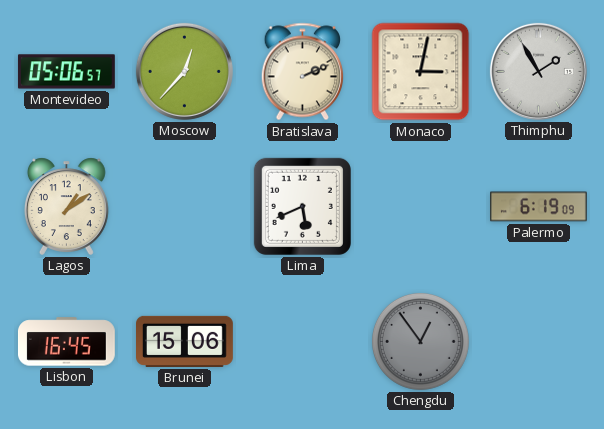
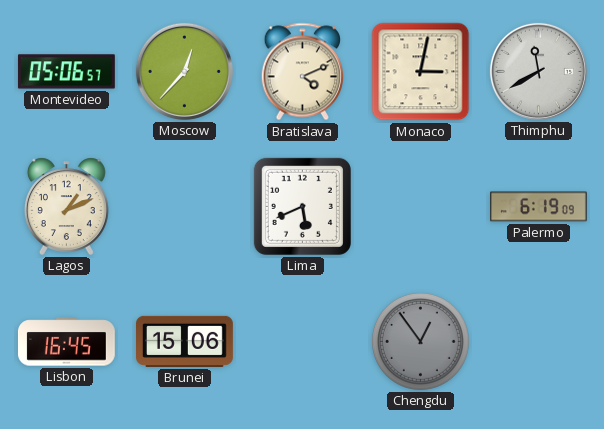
Bratislava: 2:11 -> 4:11 (302, 72)
Thimphu: 1:55 -> 11:40 (538, 71)
Lagos: 1:09 -> 1:11 (66, 206)
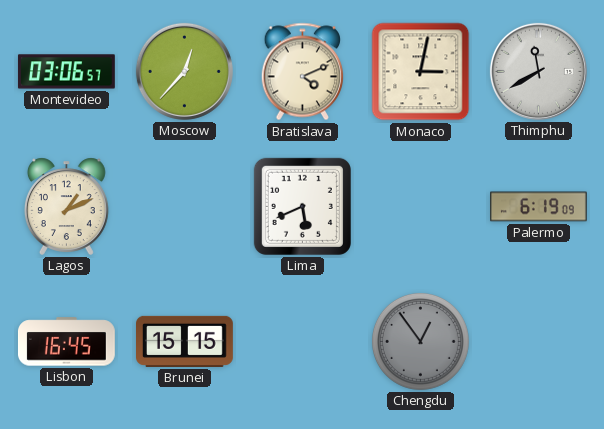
Montevideo: 05:06 -> 03:06 (66, 72)
Brunei: 15:06 -> 15:15 (185, 341)
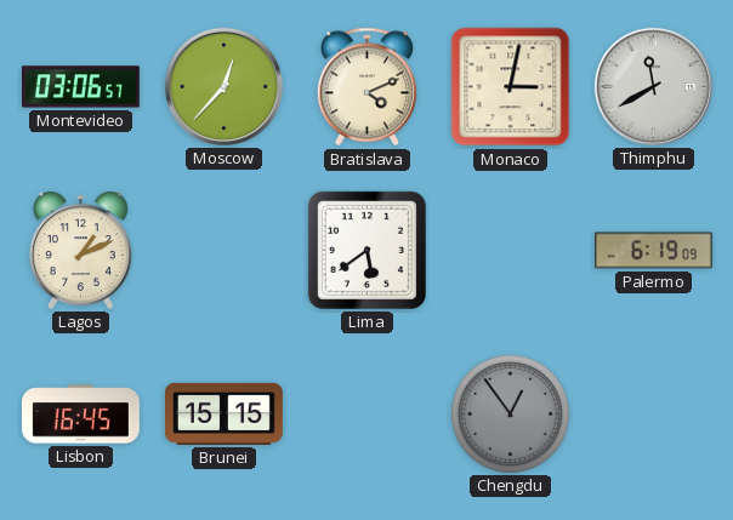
Lima: 5:41 -> 5:39 (366, 250)
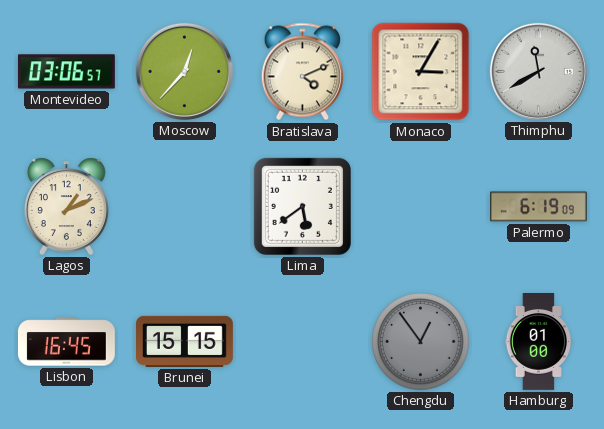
Monaco: 3:02 -> 3:05 (421, 72)
Hamburg: none -> 01:00 (539, 342)
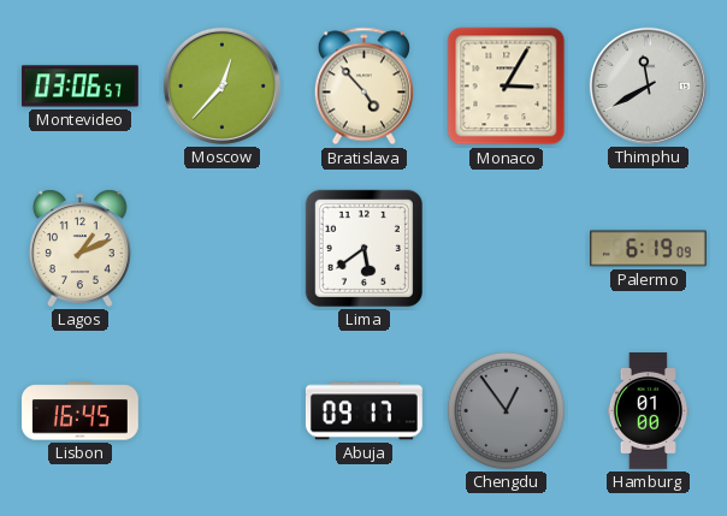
Bratislava: 4:11 -> 4:53 (363, 87)
Brunei: 15:15 -> none (185, 341)
Abuja: none -> 09:17 (363, 411)
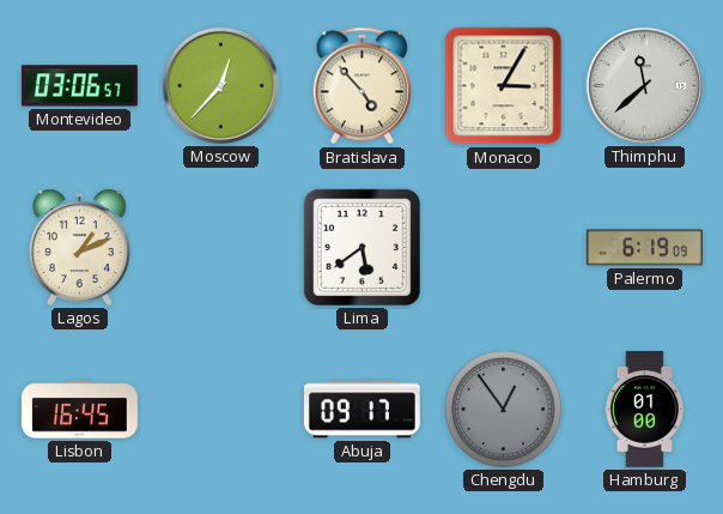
Thimphu: 11:40 -> 11:38 (644, 85)
